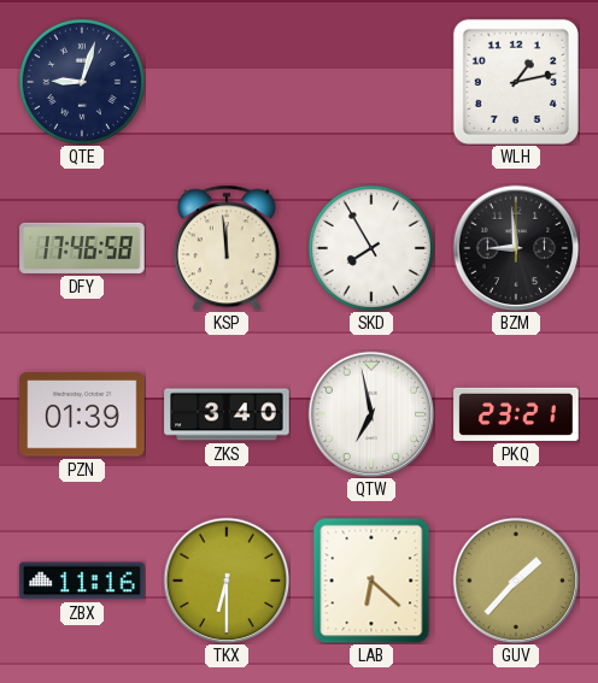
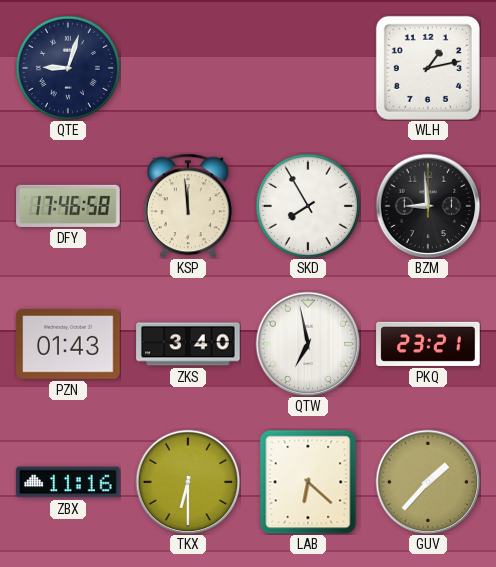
PZN: 01:39 -> 01:43 (68, 344)
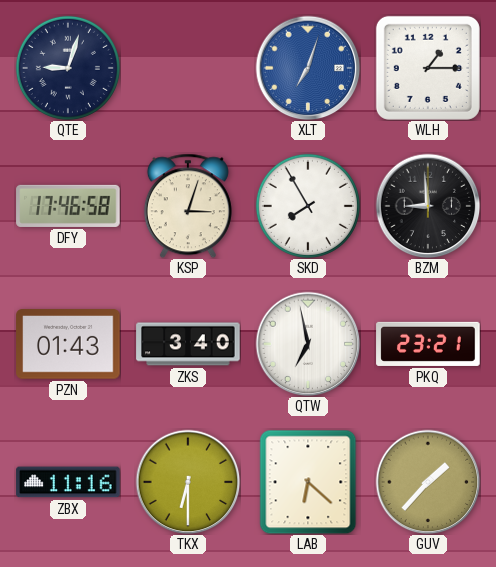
XLT: none -> 7:03 (308, 68)
WLH: 1:13 -> 1:15 (428, 68)
KSP: 11:59 -> 3:03 (188, 206)
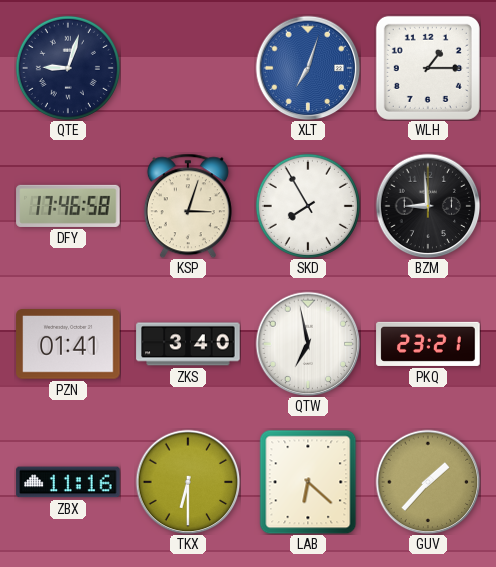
PZN: 01:43 -> 01:41 (68, 344)
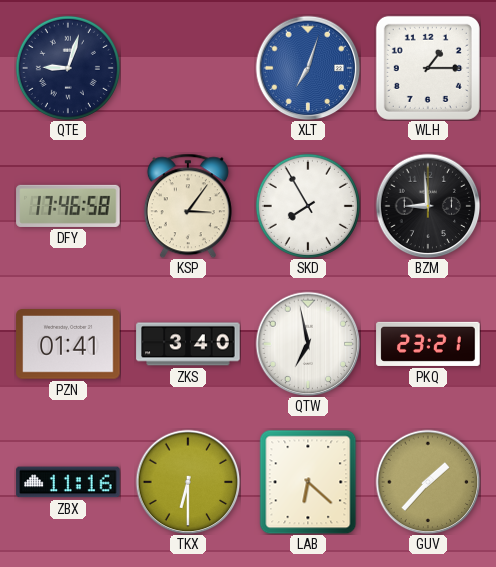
KSP: 3:03 -> 3:06 (188, 206)
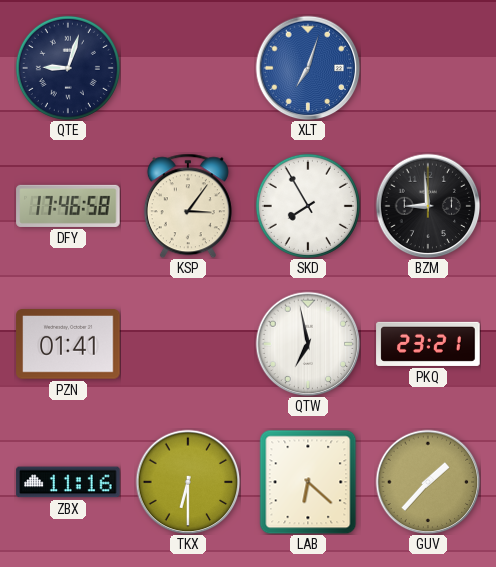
WLH: 1:15 -> none (428, 68)
ZKS: 3:40 -> none (188, 344)
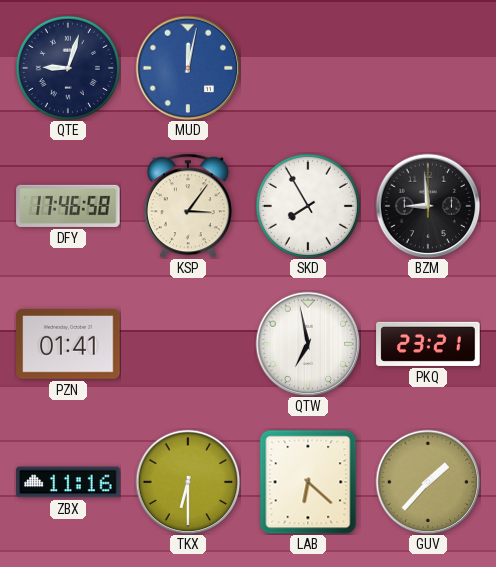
MUD: none -> 12:02 (188, 68)
XLT: 7:03 -> none (308, 68)
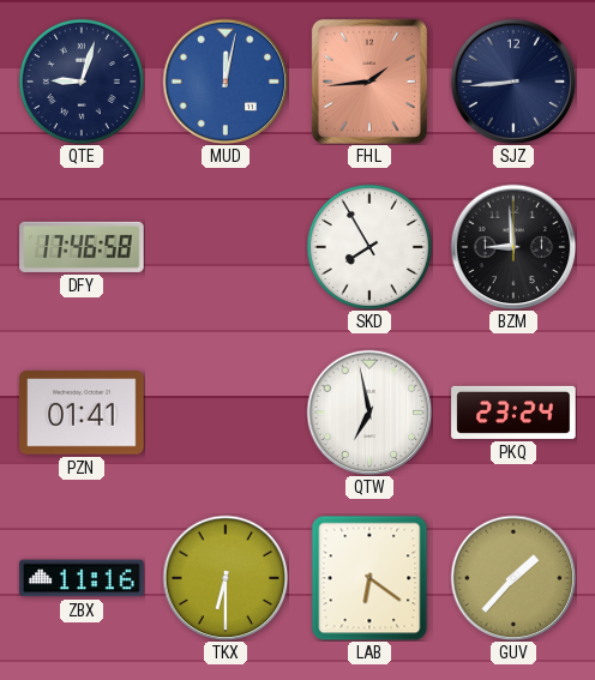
FHL: none -> 1:44 (369, 82)
SJZ: none -> 8:44 (513, 82)
KSP: 3:06 -> none (188, 206)
PKQ: 23:21 -> 23:24 (513, 413)
LAB: 6:22 -> 6:21 (369, 578)
